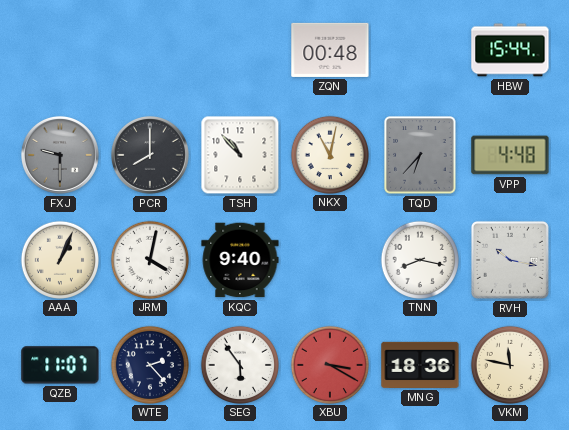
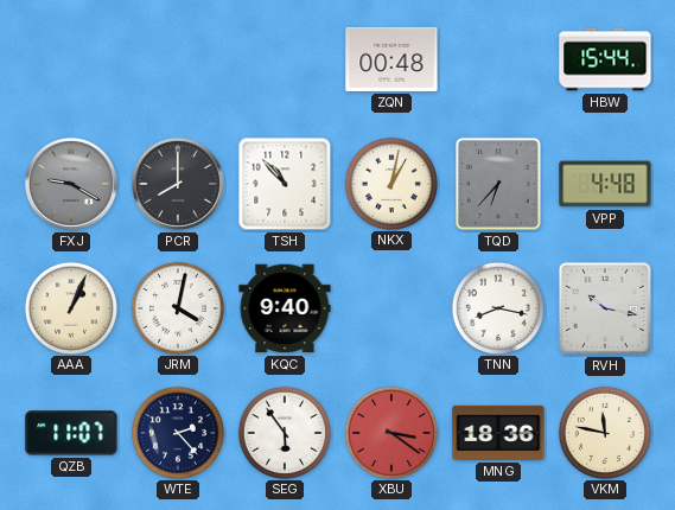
FXJ: 9:30 -> 9:20 (71, 184)
NKX: 11:02 -> 1:02 (390, 183)
XBU: 3:20 -> 3:21 (390, 432)
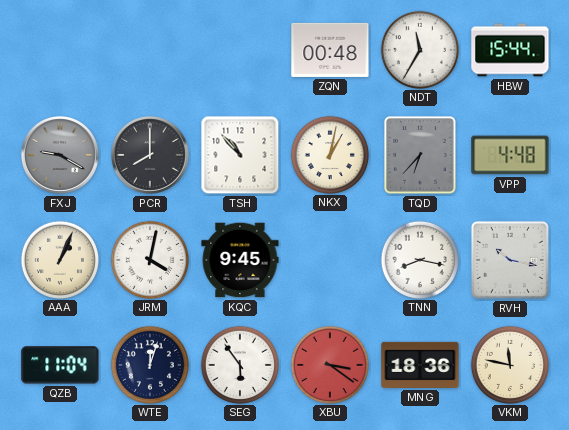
NDT: none -> 11:35 (419, 49)
KQC: 9:40 -> 9:45 (240, 260)
QZB: 11:07 -> 11:04 (60, 365)
WTE: 2:23 -> 12:03 (149, 364)
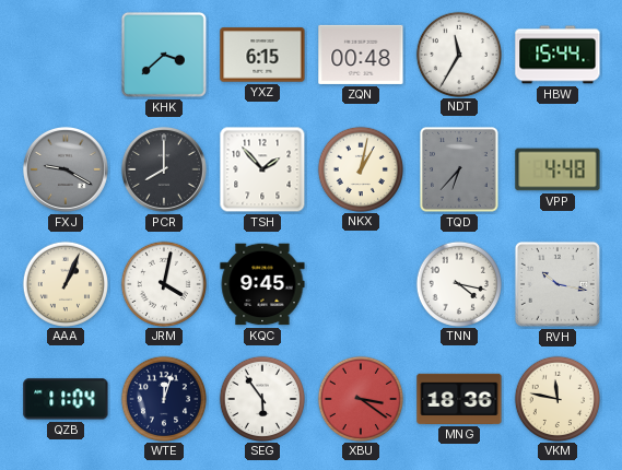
KHK: none -> 3:38 (164, 55)
YXZ: none -> 6:15 (262, 55)
TSH: 10:53 -> 1:53 (262, 169)
TNN: 8:17 -> 4:17 (458, 283)
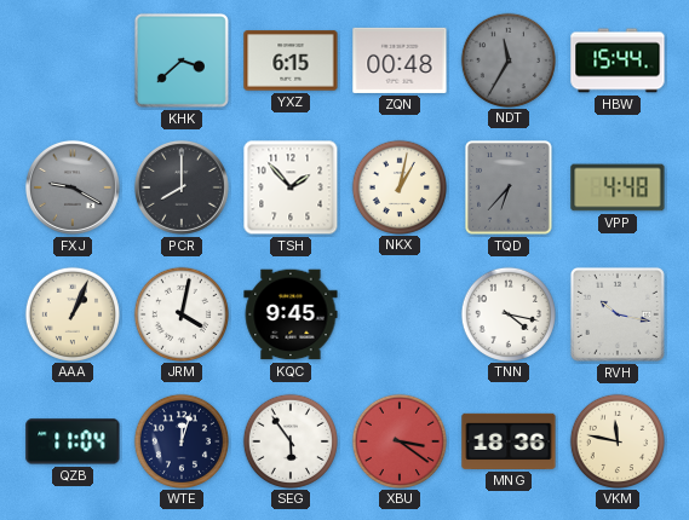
NDT dial: white -> grey (507, 59)
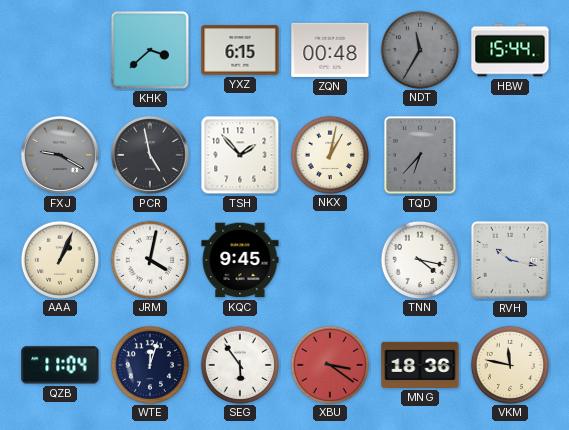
PCR: 8:00 -> 4:58 (150, 155)
VPP: 4:48 -> none (618, 187)
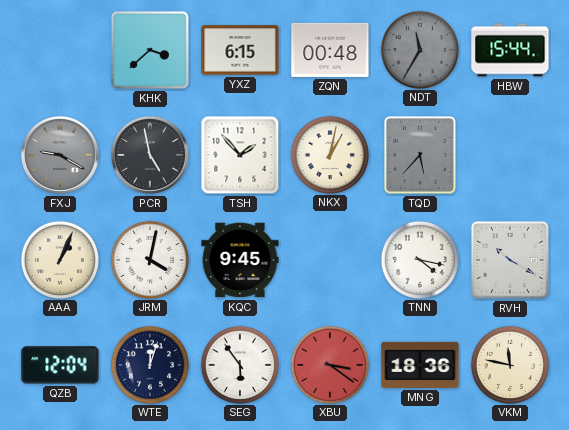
TQD: 6:37 -> 5:37 (420, 155)
RVH: 10:17 -> 10:20 (510, 260)
QZB: 11:04 -> 12:04 (60, 365)
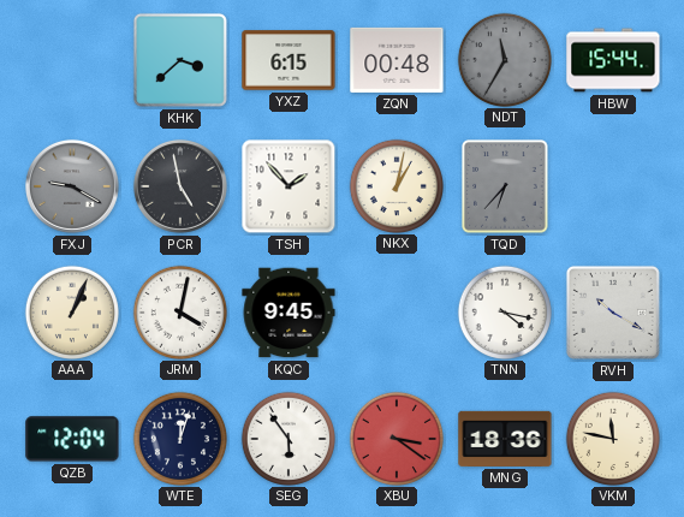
TQD: 5:37 -> 6:37 (505, 186)
